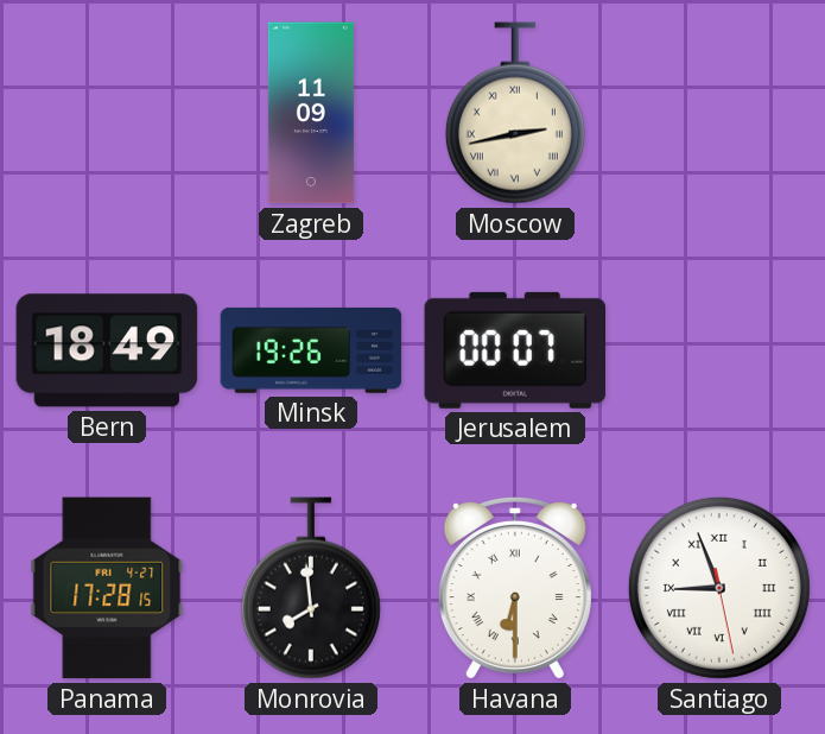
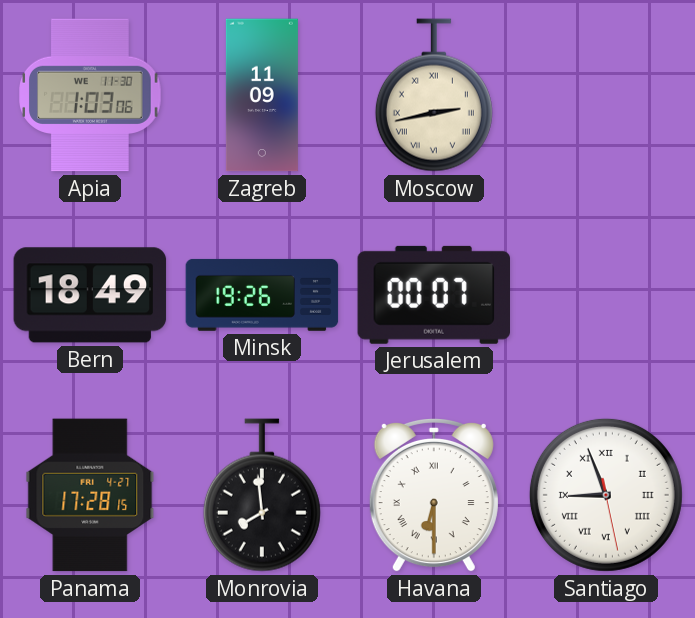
Apia: none -> 1:03 (90, 95)
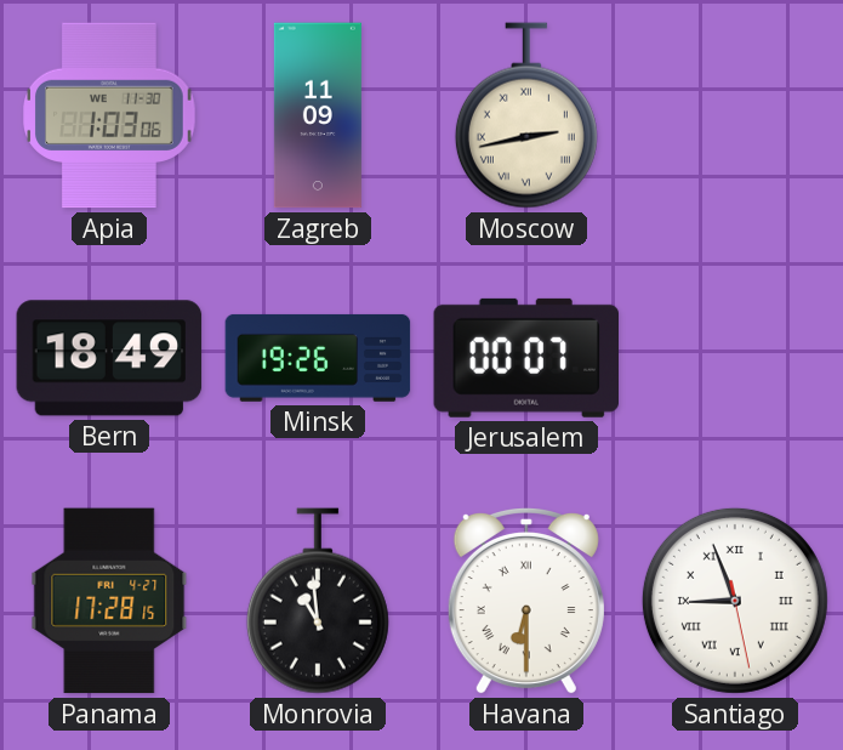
Monrovia: 7:59 -> 10:59 (318, 601)
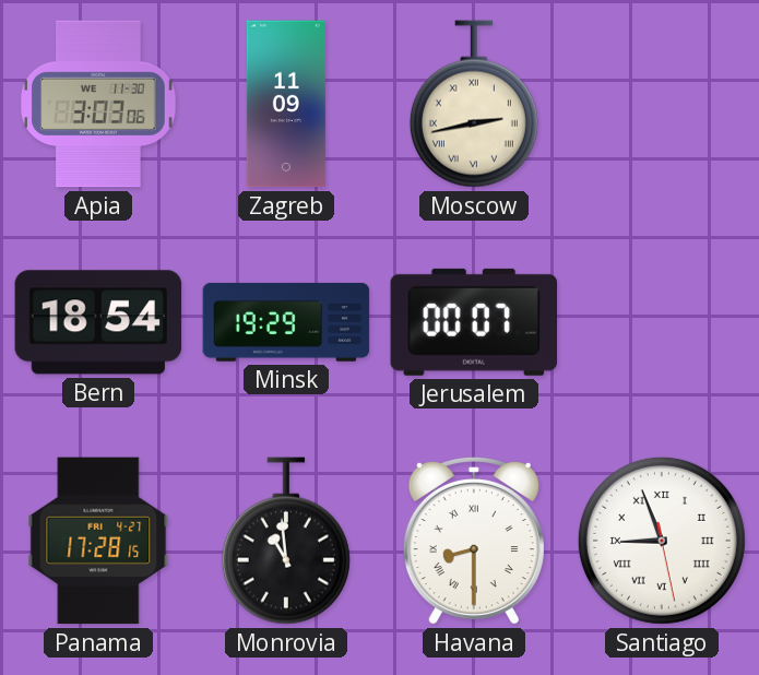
Apia: 1:03 -> 3:03 (98, 104)
Bern: 18:49 -> 18:54 (98, 322)
Minsk: 19:26 -> 19:29 (286, 322)
Havana: 6:30 -> 8:30 (474, 541)
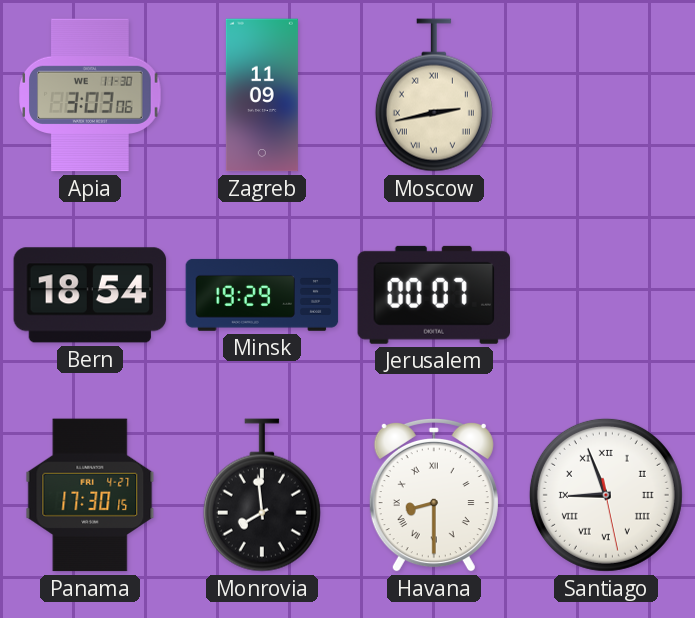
Panama: 17:28 -> 17:30 (90, 495)
Monrovia: 10:59 -> 7:59 (262, 495)
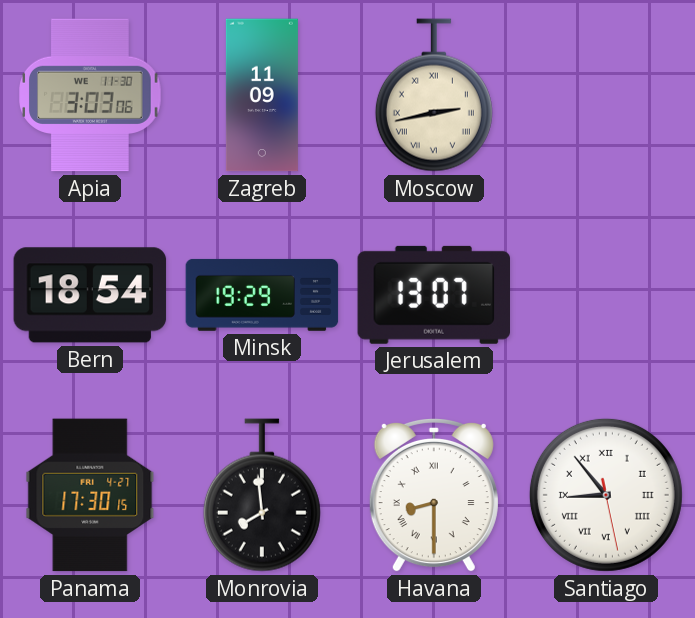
Jerusalem: 00:07 -> 13:07 (434, 295)
Santiago: 8:56 -> 8:53 (606, 495)
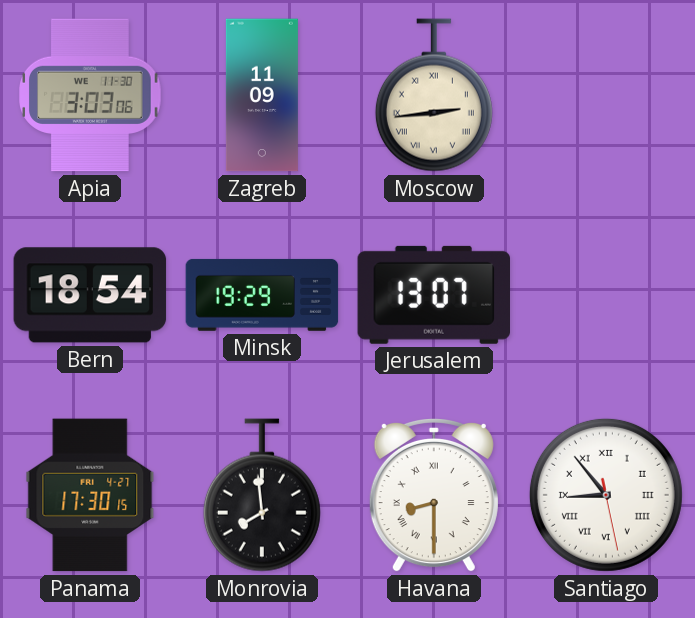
Moscow: 2:43 -> 2:44 (434, 95)
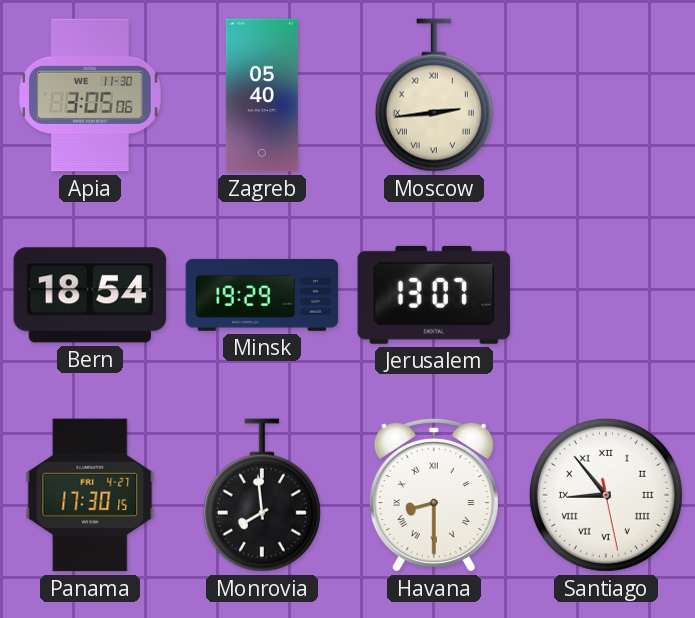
Apia: 3:03 -> 3:05 (90, 95)
Zagreb: 11:09 -> 05:40 (262, 95)
